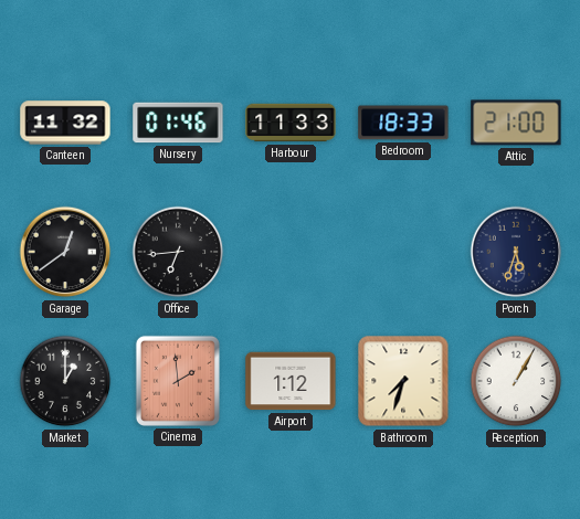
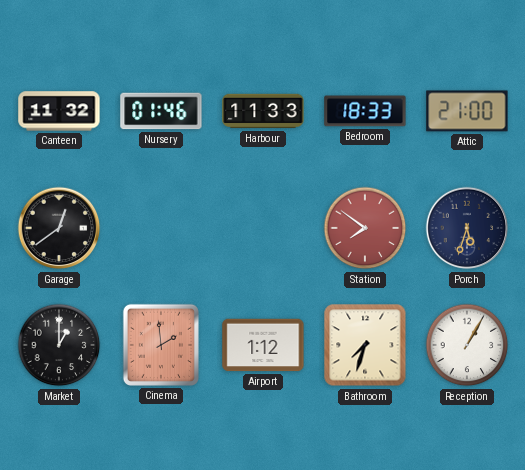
Office: 6:44 -> none (178, 252)
Station: none -> 7:51 (365, 228)
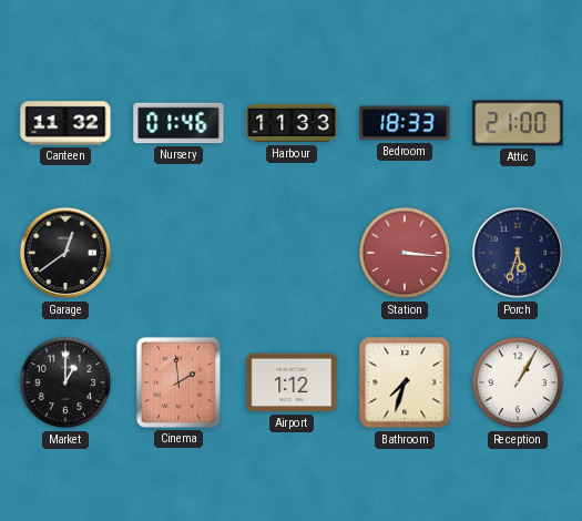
Station: 7:51 -> 3:16 (405, 253)
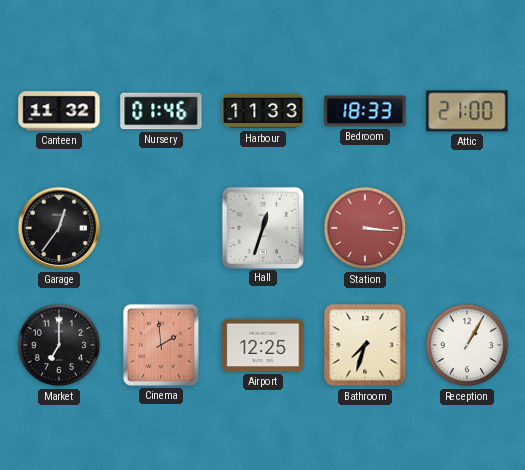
Garage: 12:39 -> 12:36 (59, 228)
Hall: none -> 12:33 (262, 227)
Porch: 5:33 -> none (518, 253)
Market: 1:00 -> 7:00 (59, 345)
Airport: 1:12 -> 12:25 (263, 345)
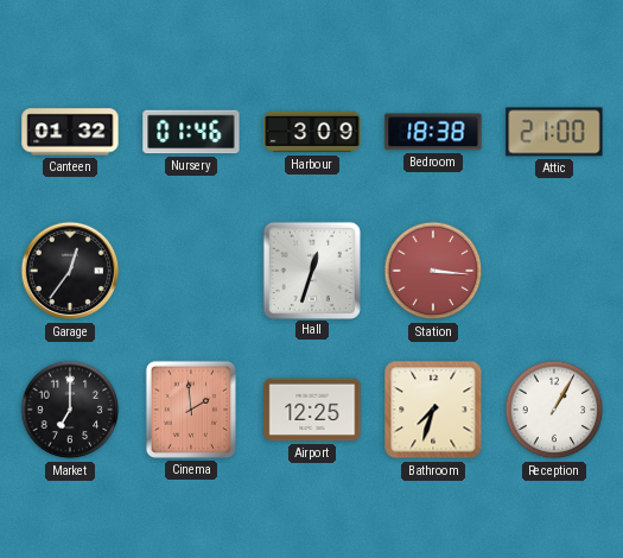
Canteen: 11:32 -> 01:32 (70, 132)
Harbour: 11:33 -> 3:09 (312, 132)
Bedroom: 18:33 -> 18:38 (433, 132)
